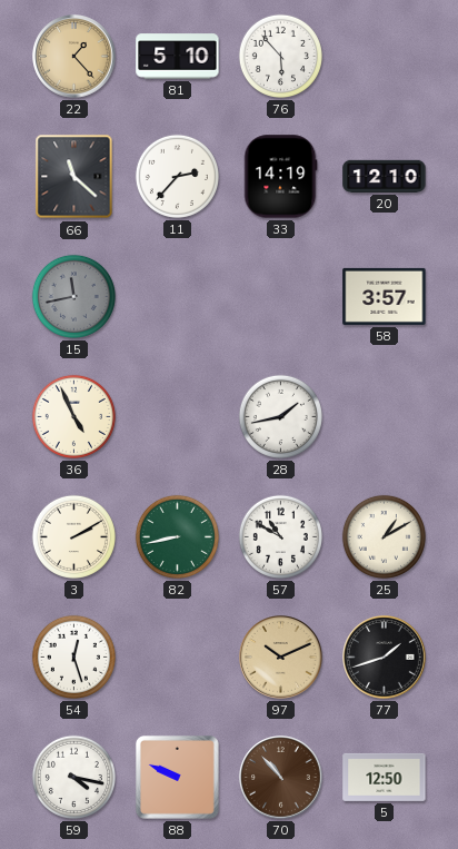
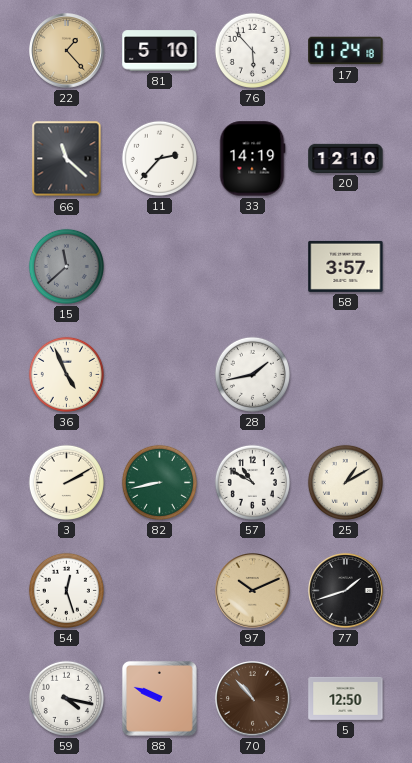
17: none -> 01:24 (346, 51)
15: 11:43 -> 11:38 (66, 266)
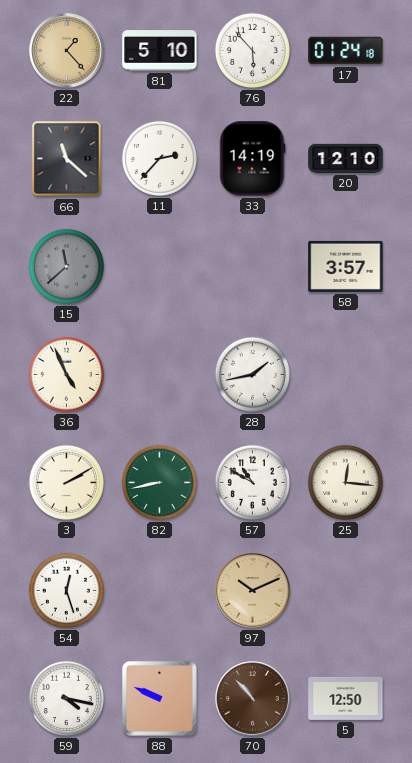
25: 1:10 -> 12:16 (345, 482)
77: 1:42 -> none (346, 591)
